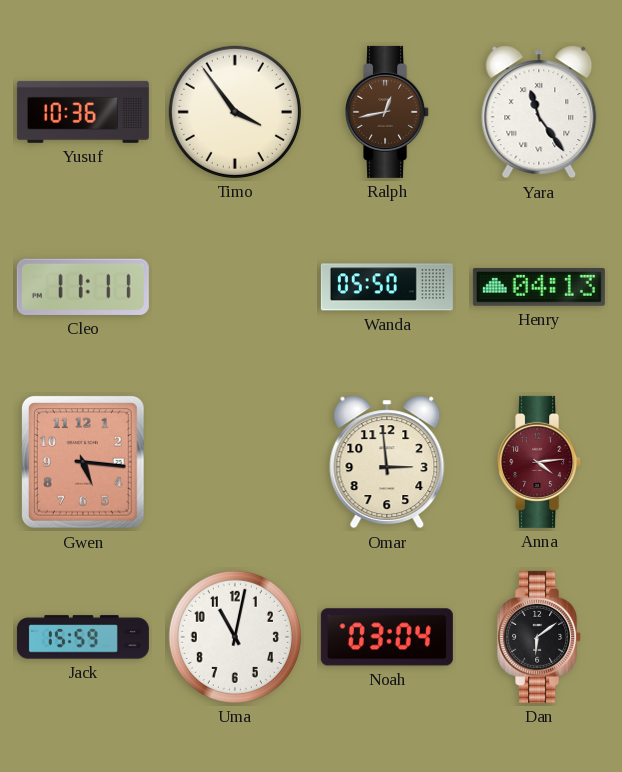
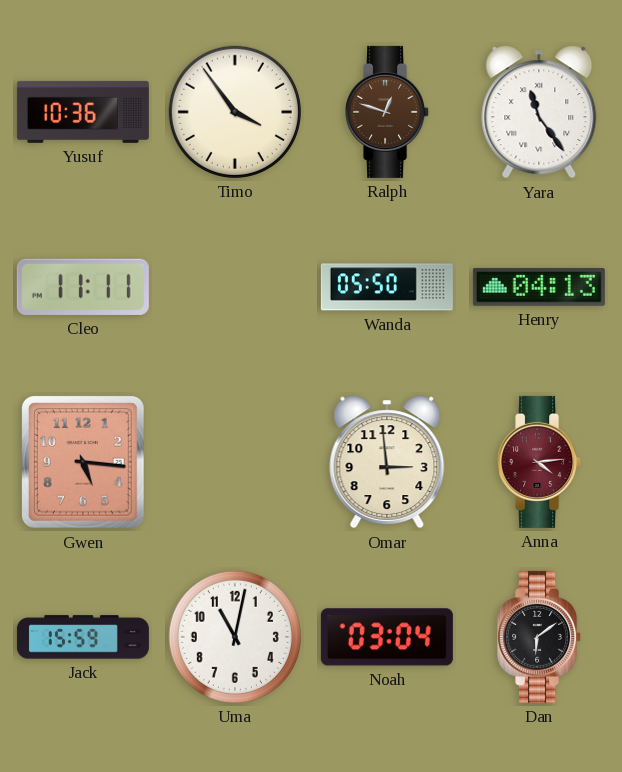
Ralph: 12:43 -> 12:48 (388, 112)
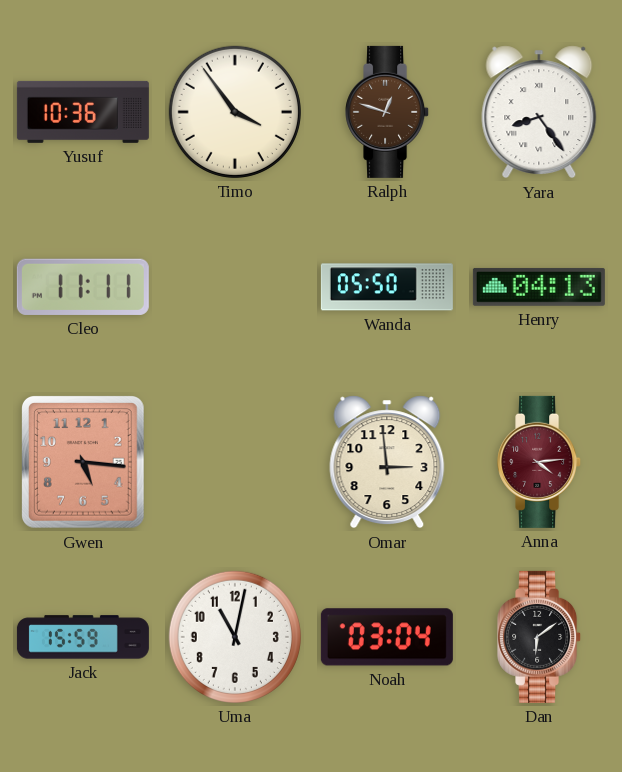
Yara: 11:24 -> 8:24 (539, 112)
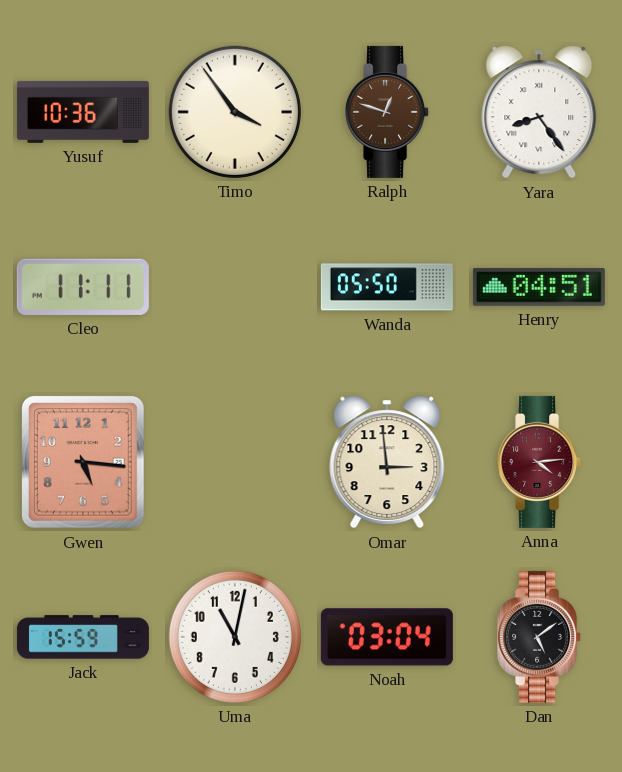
Henry: 04:13 -> 04:51 (539, 287)
Dan: 6:09 -> 5:09 (540, 637)
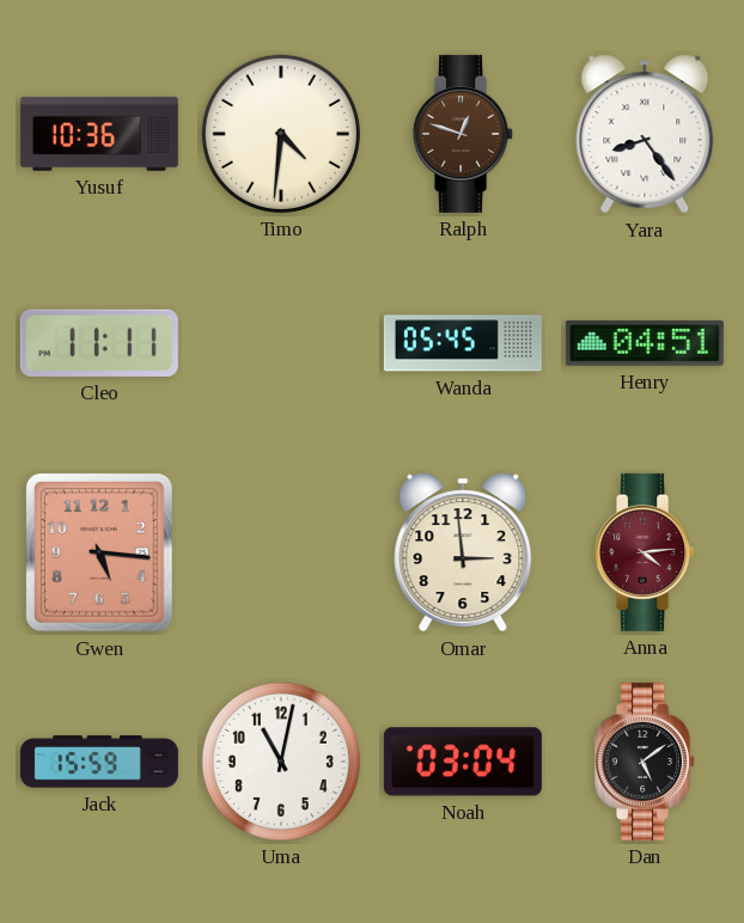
Timo: 3:54 -> 4:31 (281, 134)
Wanda: 05:50 -> 05:45 (463, 343)
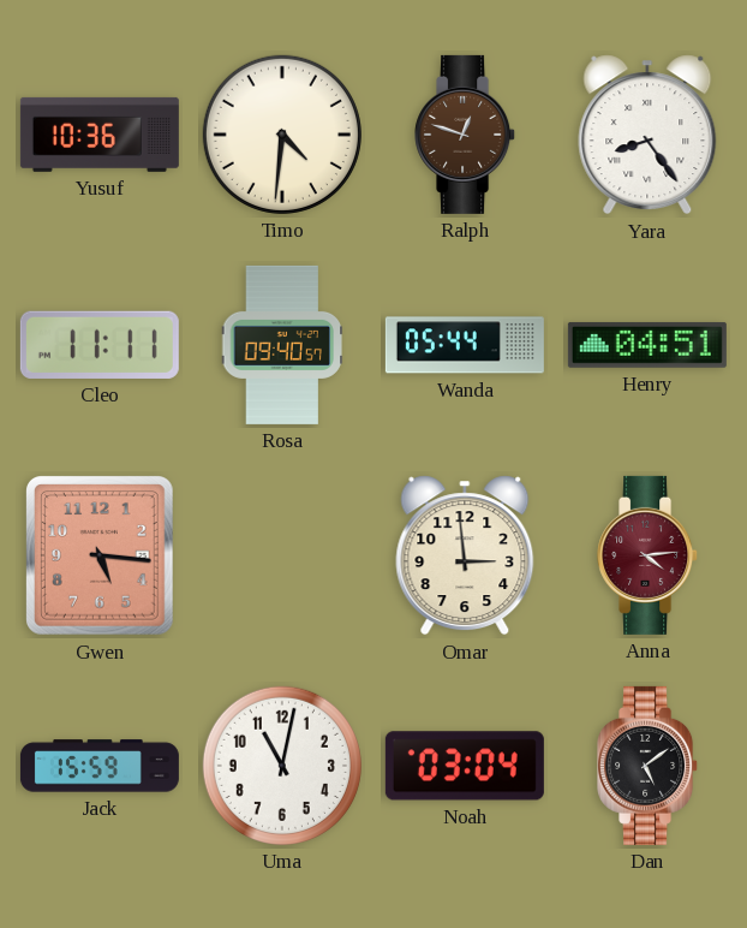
Rosa: none -> 09:40 (282, 345)
Wanda: 05:45 -> 05:44 (465, 345)
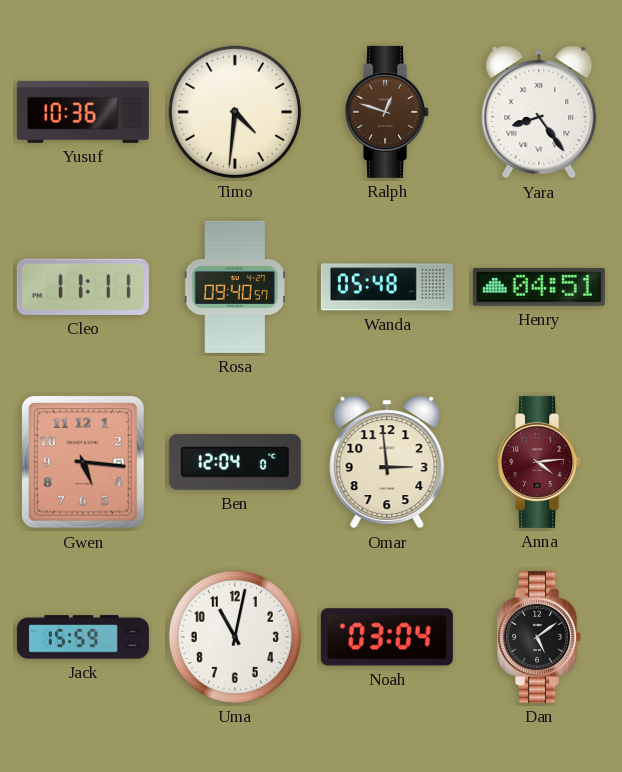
Wanda: 05:44 -> 05:48 (387, 287)
Ben: none -> 12:04 (235, 462)
